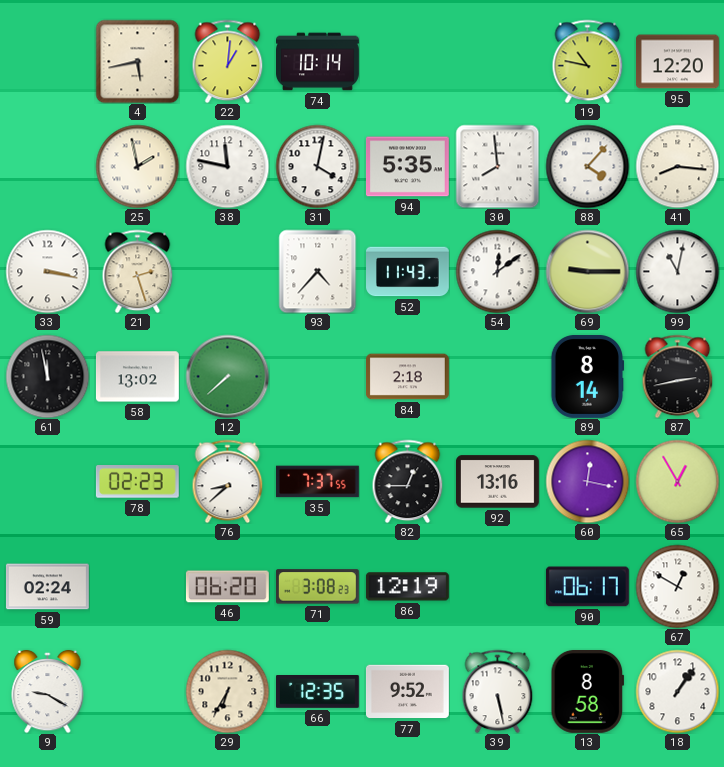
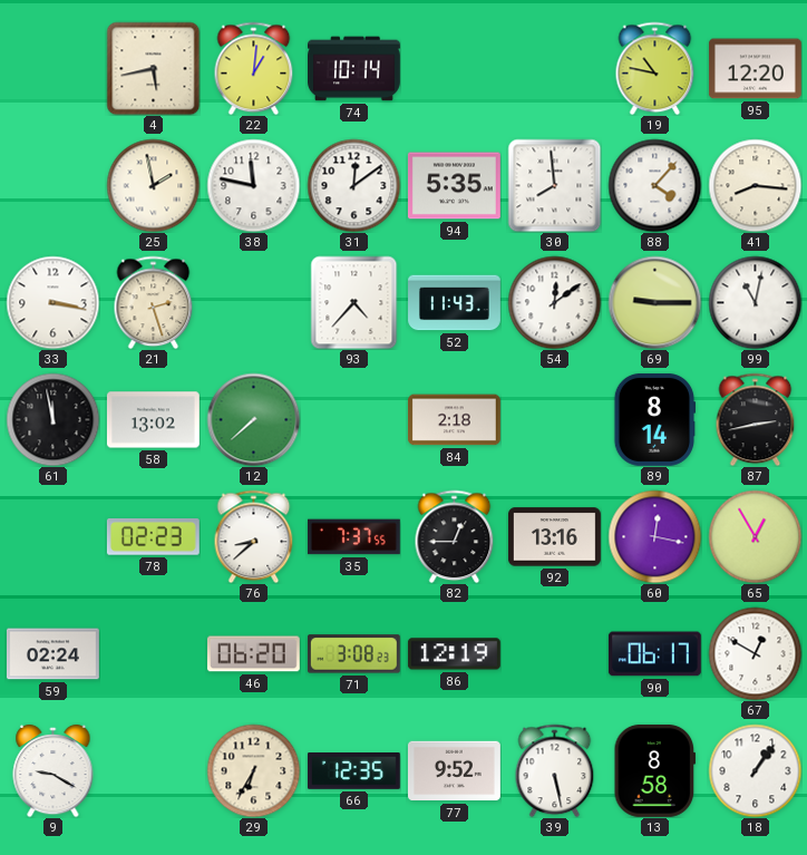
31: 4:02 -> 12:09 (353, 185)
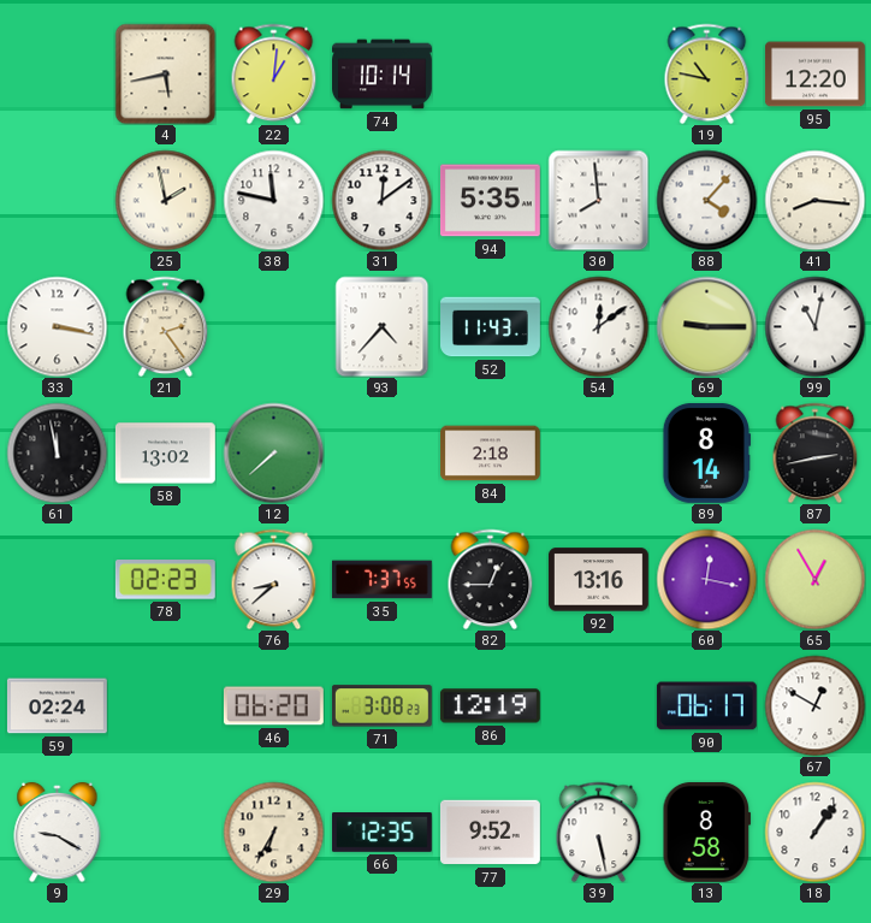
21: 2:27 -> 2:24 (166, 326)
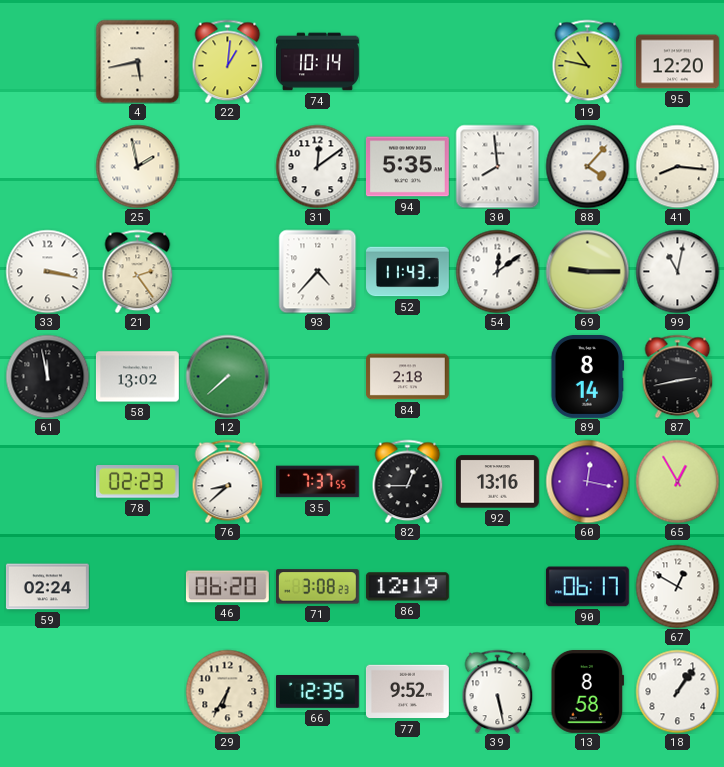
38: 11:47 -> none (273, 200)
9: 9:20 -> none (58, 832)
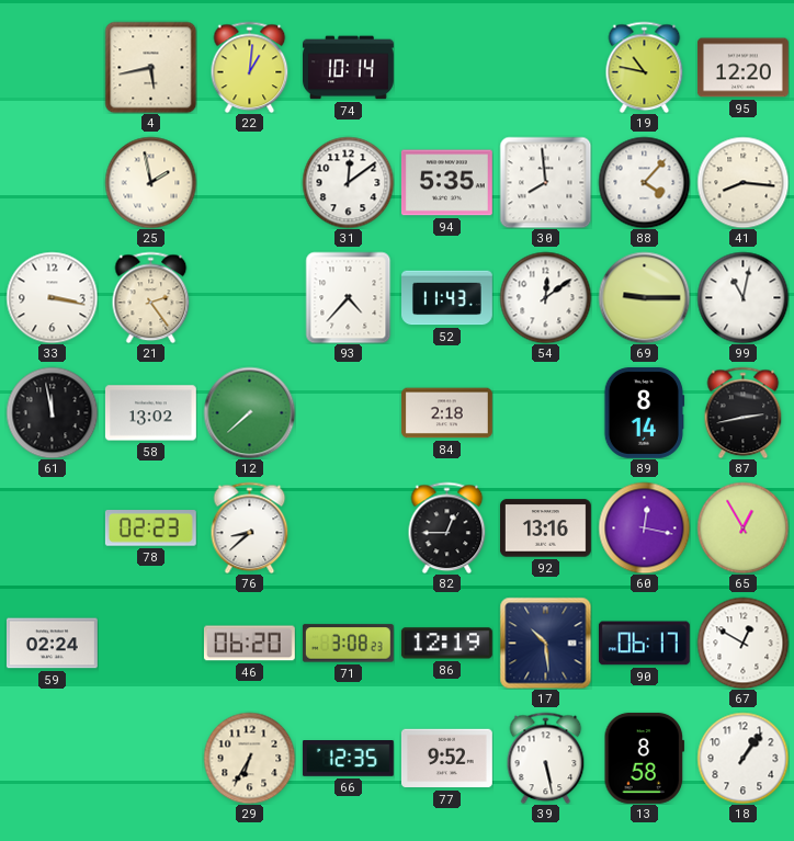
35: 7:37 -> none (317, 482)
17: none -> 10:29 (545, 643)
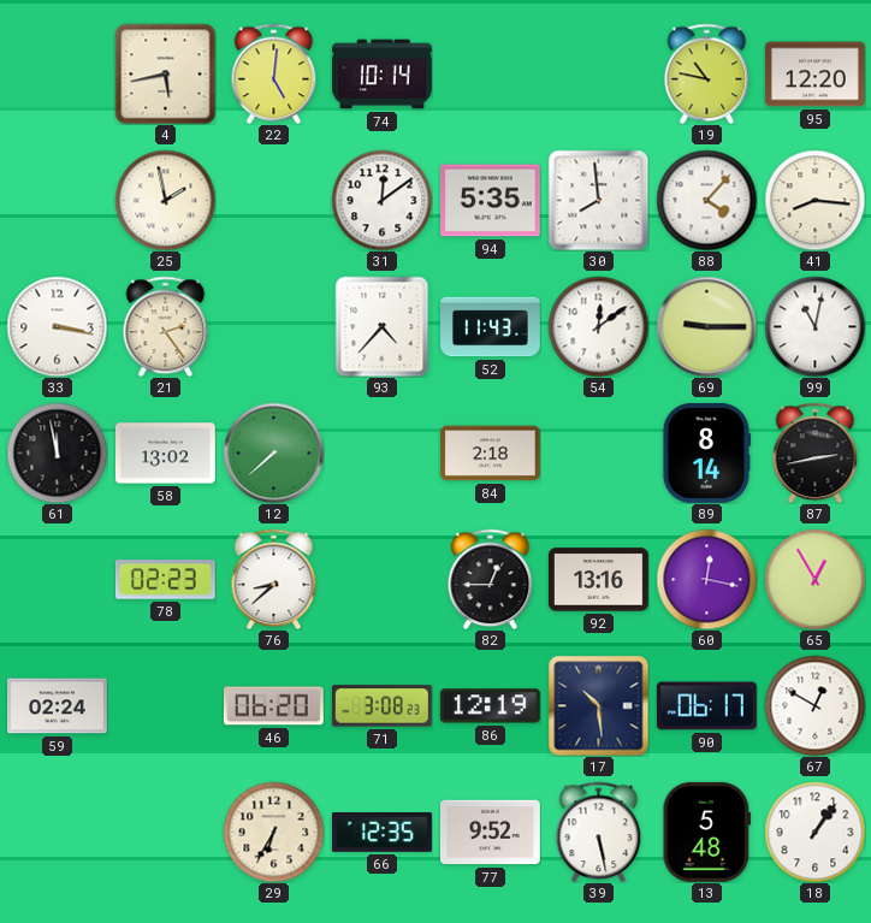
22: 1:01 -> 5:01 (274, 73)
13: 8:58 -> 5:48 (707, 832)
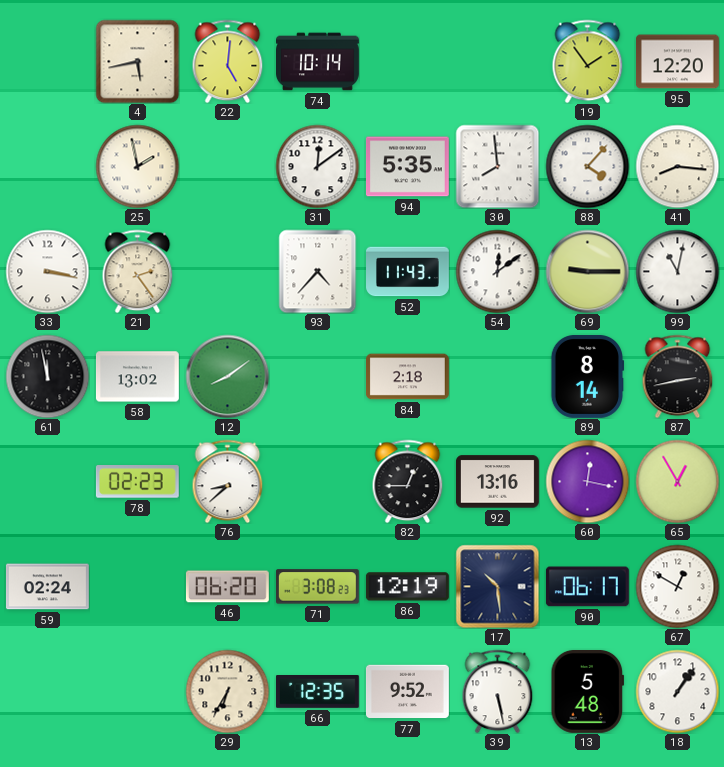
19: 10:47 -> 1:54 (588, 61)
12: 7:38 -> 8:09 (227, 376)
